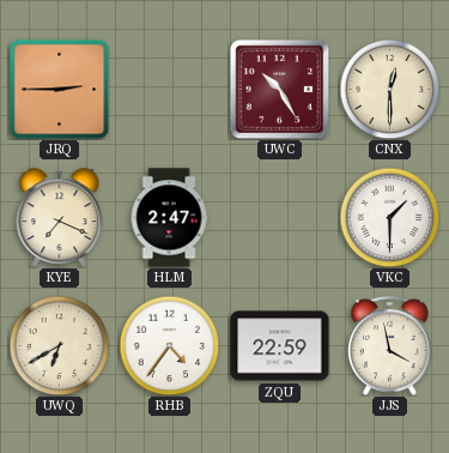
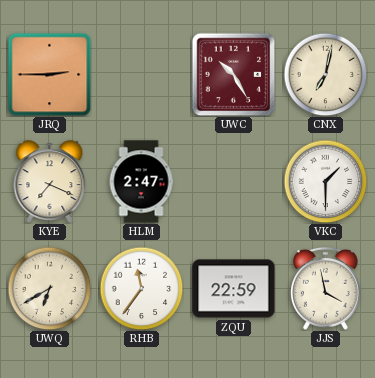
CNX: 12:30 -> 7:02 (325, 74)
RHB: 4:36 -> 11:36 (141, 288)
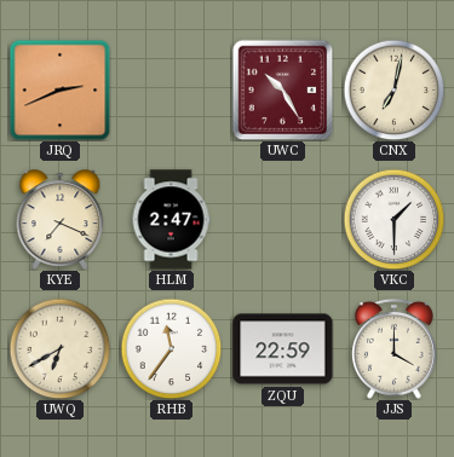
JRQ: 2:45 -> 2:41 (59, 89)
JJS: 3:58 -> 4:00 (393, 348)
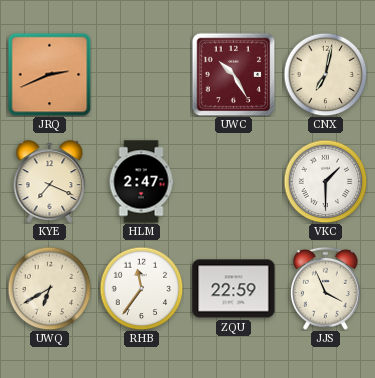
JJS: 4:00 -> 3:56 (325, 288)
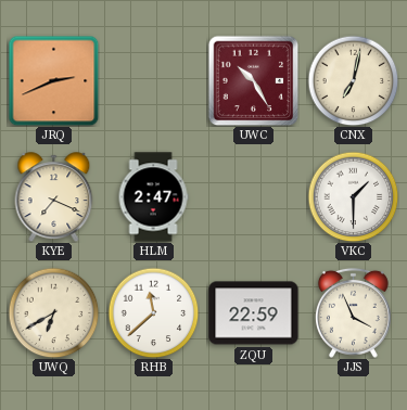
RHB: 11:36 -> 11:38 (153, 312)
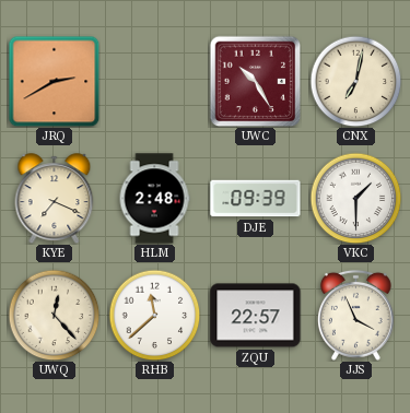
JRQ: 2:41 -> 2:40 (54, 81)
HLM: 2:47 -> 2:48 (154, 199)
DJE: none -> 09:39 (256, 199)
UWQ: 6:40 -> 12:23 (54, 315)
ZQU: 22:59 -> 22:57 (256, 316)
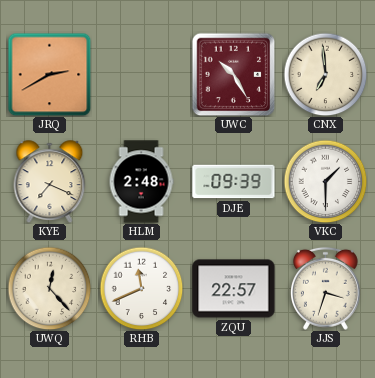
CNX: 7:02 -> 6:59 (325, 74)
RHB: 11:38 -> 11:41 (141, 288)
JJS: 3:56 -> 3:33 (325, 288)
